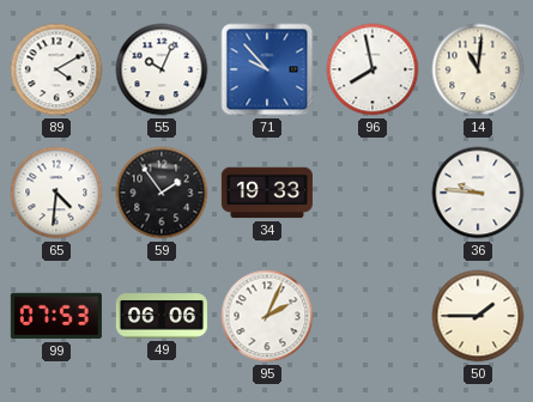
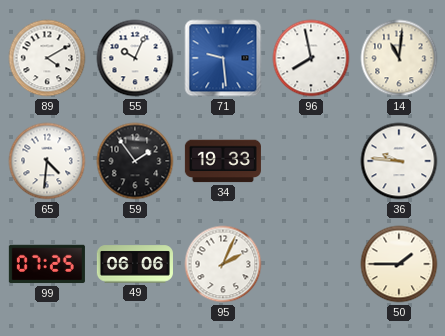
71: 9:53 -> 9:29 (223, 58)
99: 07:53 -> 07:25 (47, 264)
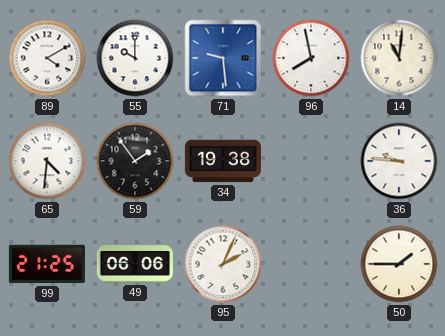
55: 10:04 -> 10:00 (135, 58)
34: 19:33 -> 19:38 (223, 161)
99: 07:25 -> 21:25 (47, 264)
